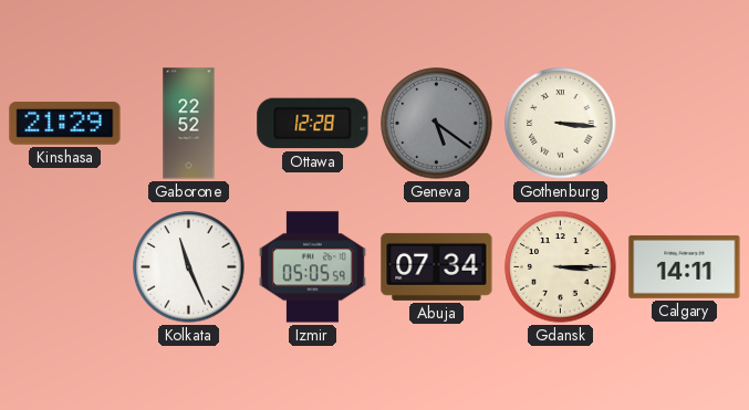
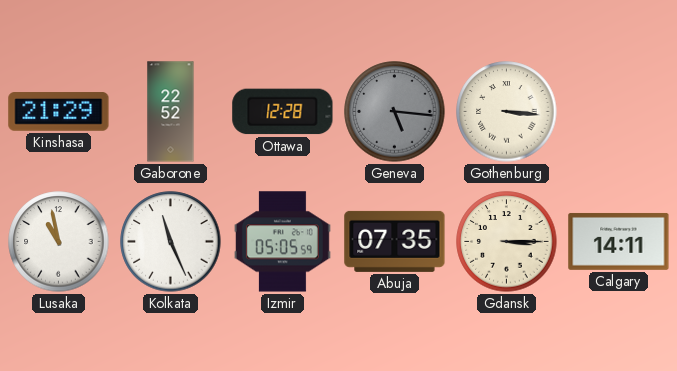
Geneva: 5:21 -> 5:16 (395, 112)
Lusaka: none -> 10:58 (59, 242)
Abuja: 07:34 -> 07:35 (395, 241)
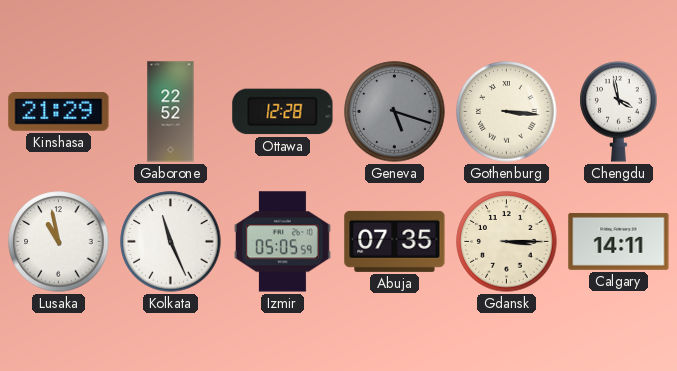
Geneva: 5:16 -> 5:18 (395, 112)
Chengdu: none -> 3:58 (619, 112)
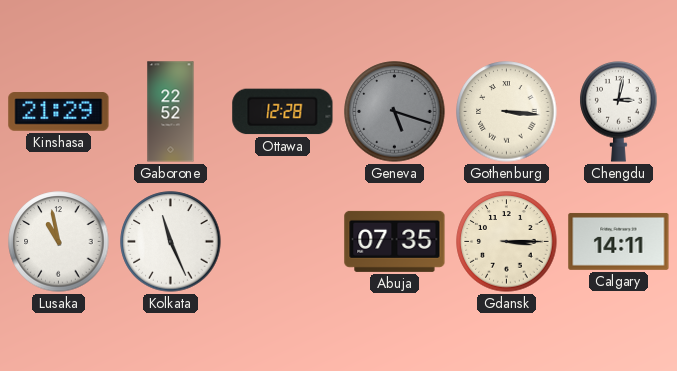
Chengdu: 3:58 -> 3:02 (619, 112)
Izmir: 05:05 -> none (282, 242)
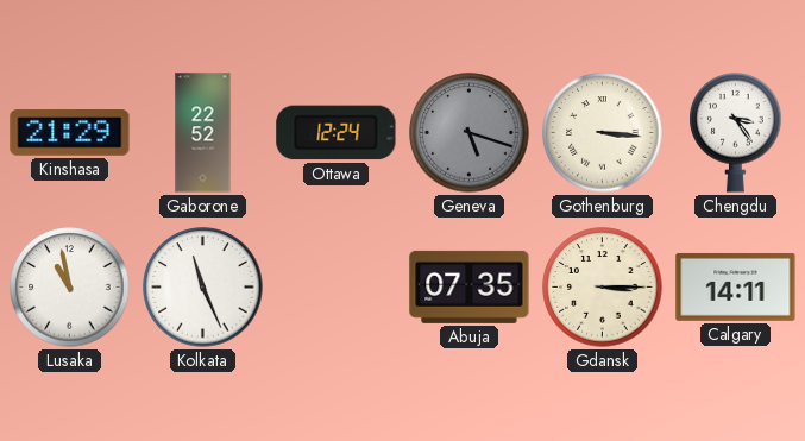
Ottawa: 12:28 -> 12:24 (337, 133)
Chengdu: 3:02 -> 3:24 (736, 133)
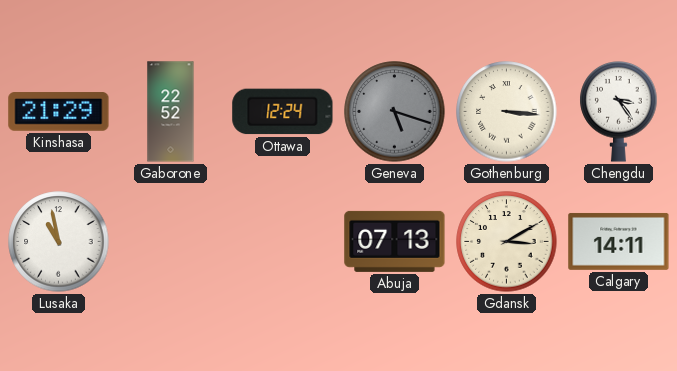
Kolkata: 11:26 -> none (203, 288)
Abuja: 07:35 -> 07:13 (395, 241)
Gdansk: 3:15 -> 3:10 (507, 242)
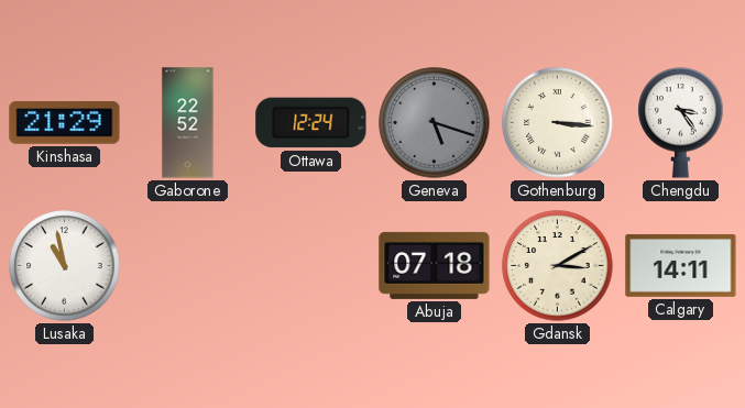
Abuja: 07:13 -> 07:18 (435, 265)
